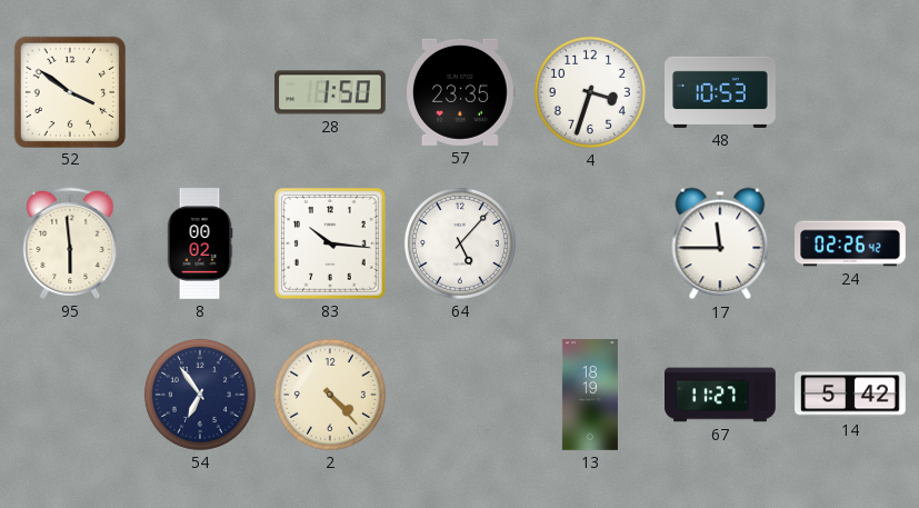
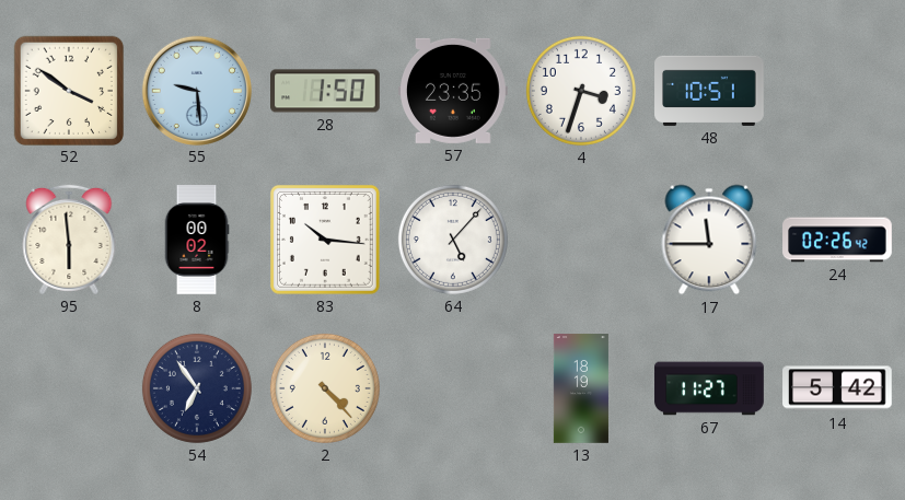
55: none -> 9:29 (196, 90)
48: 10:53 -> 10:51 (709, 91)
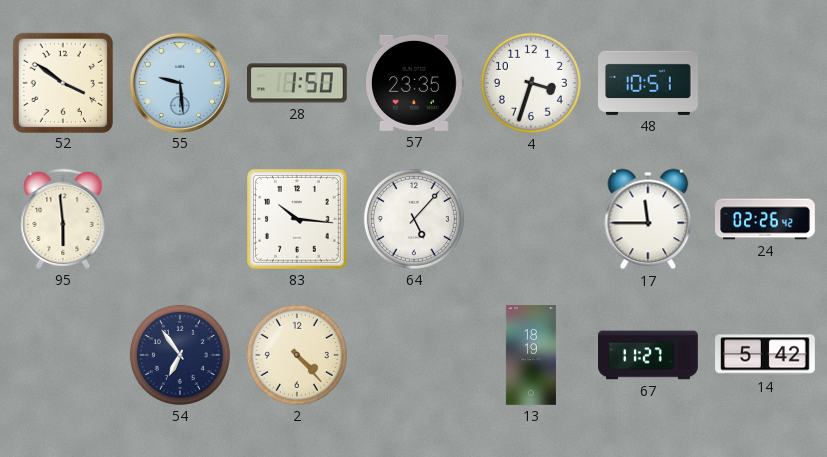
8: 00:02 -> none (197, 240)
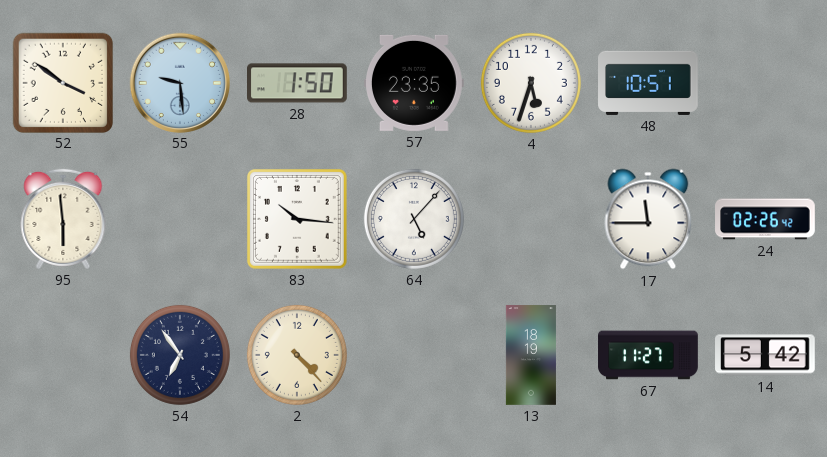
4: 3:33 -> 5:33 (531, 83)
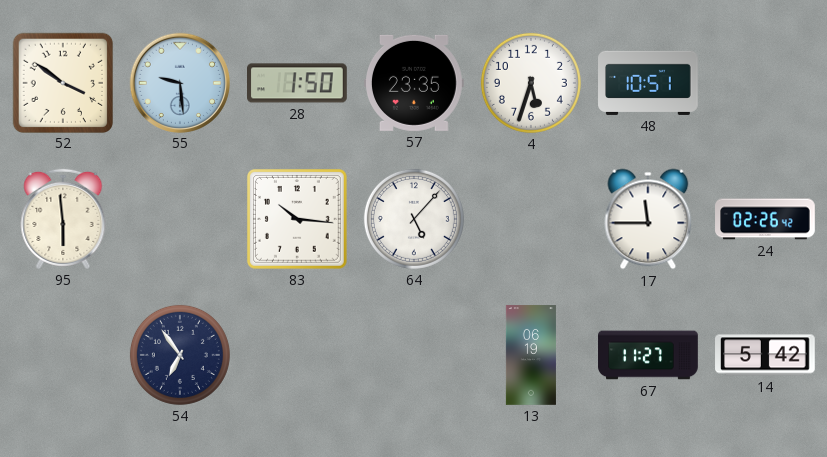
2: 4:23 -> none (297, 355)
13: 18:19 -> 06:19 (531, 355)
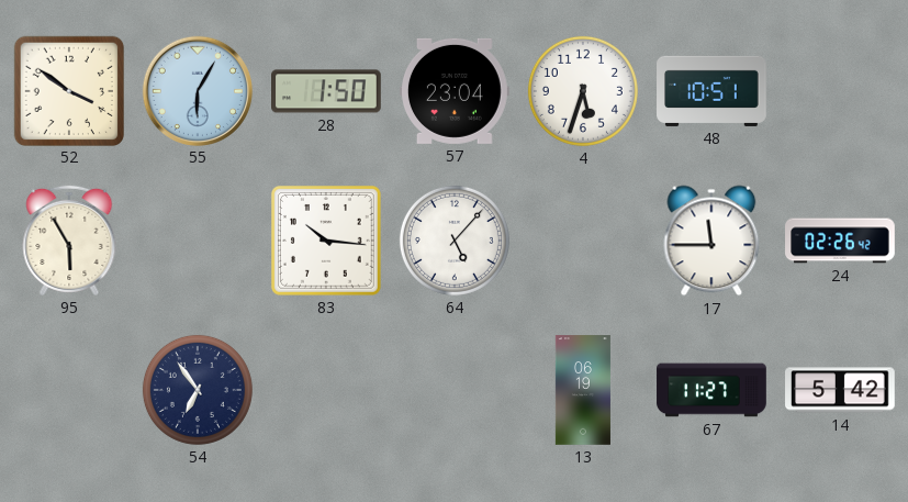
55: 9:29 -> 6:05 (197, 90)
57: 23:35 -> 23:04 (456, 91)
95: 5:59 -> 5:55 (69, 241)
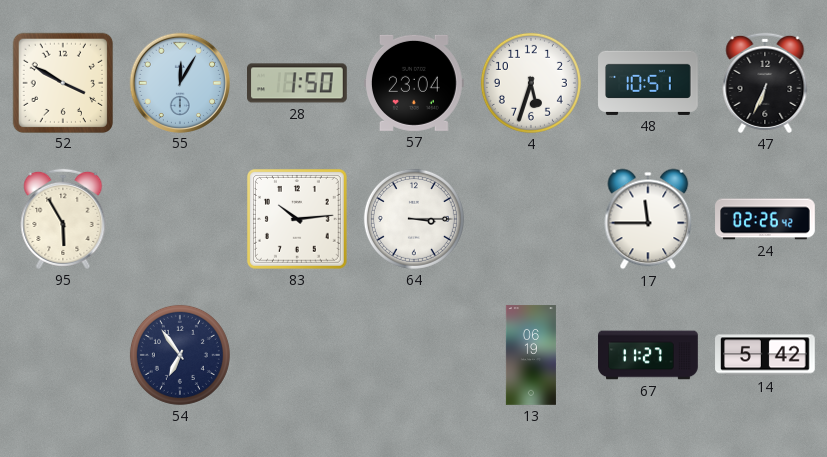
52: 3:51 -> 3:50 (62, 82)
55: 6:05 -> 12:05 (179, 82)
47: none -> 6:34 (765, 83)
83: 10:16 -> 10:14 (297, 219)
64: 5:07 -> 3:15 (414, 219)
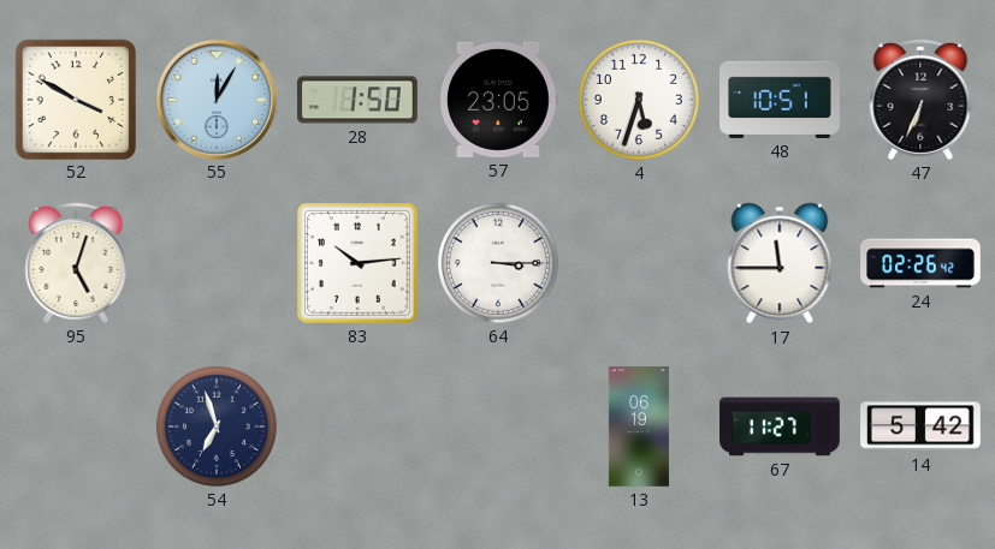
57: 23:04 -> 23:05 (499, 100)
95: 5:55 -> 5:03 (76, 263)
54: 6:54 -> 6:57 (217, 426)
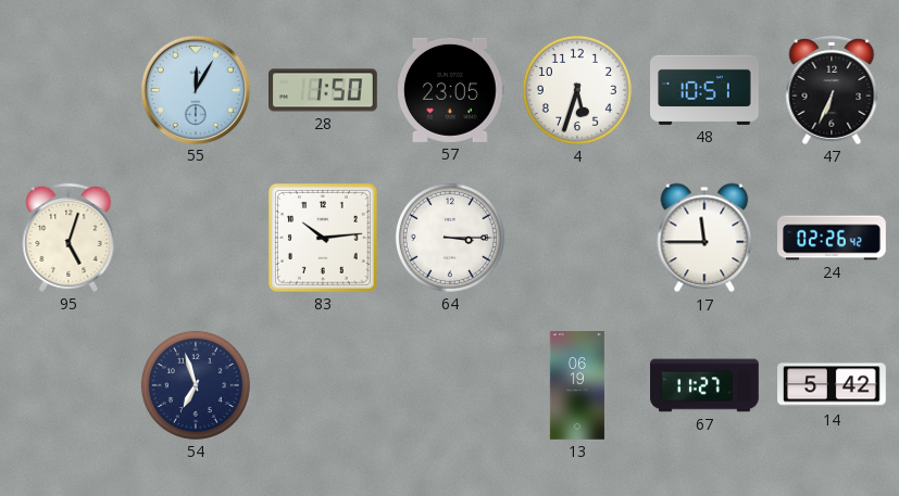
52: 3:50 -> none (75, 99)
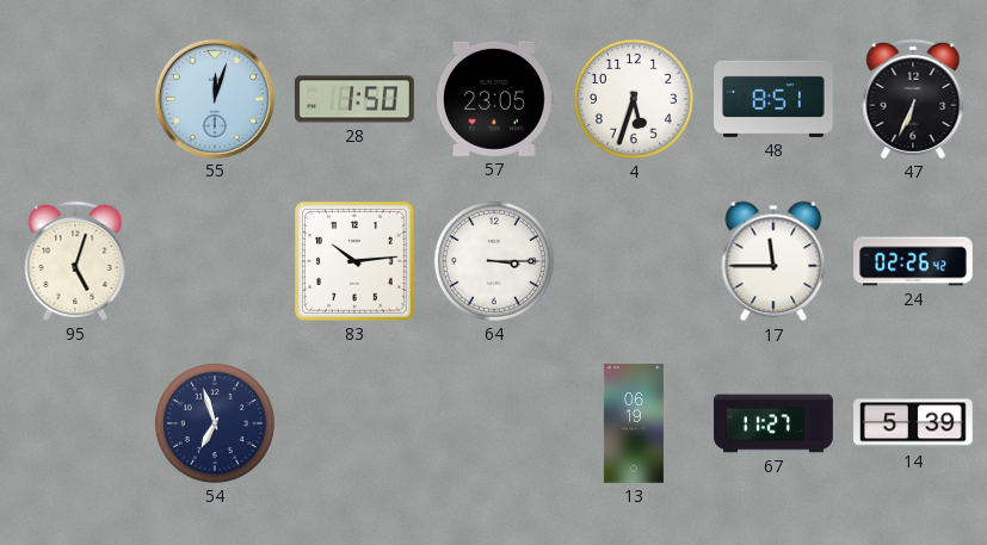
55: 12:05 -> 12:03 (214, 98)
48: 10:51 -> 8:51 (773, 99)
14: 5:42 -> 5:39 (913, 423)
